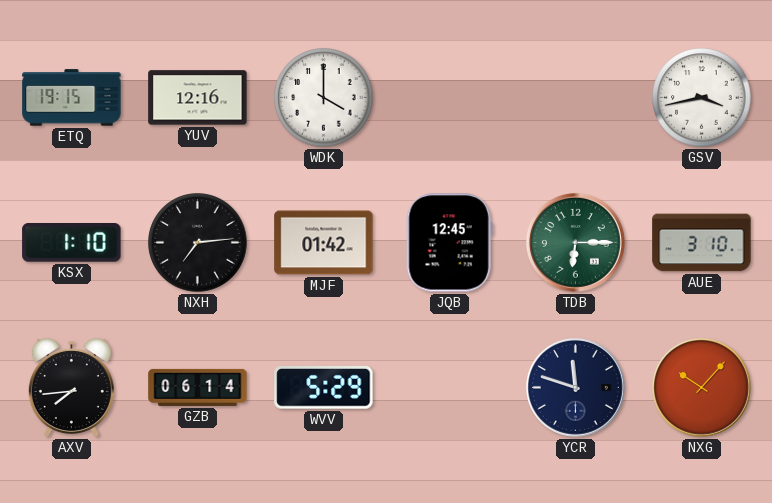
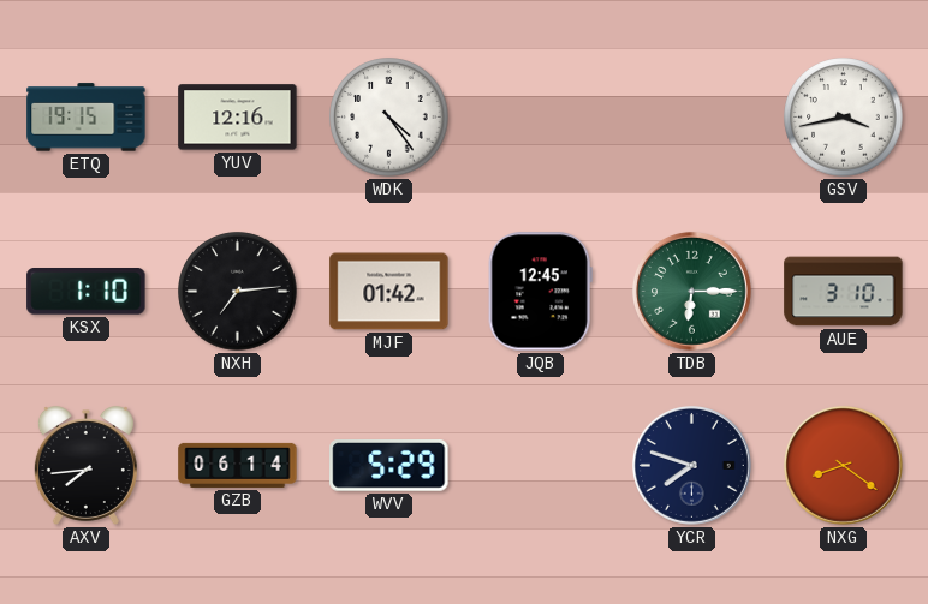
WDK: 4:00 -> 4:24 (389, 118)
YCR: 11:48 -> 7:48 (691, 465)
NXG: 10:07 -> 8:21 (843, 465)
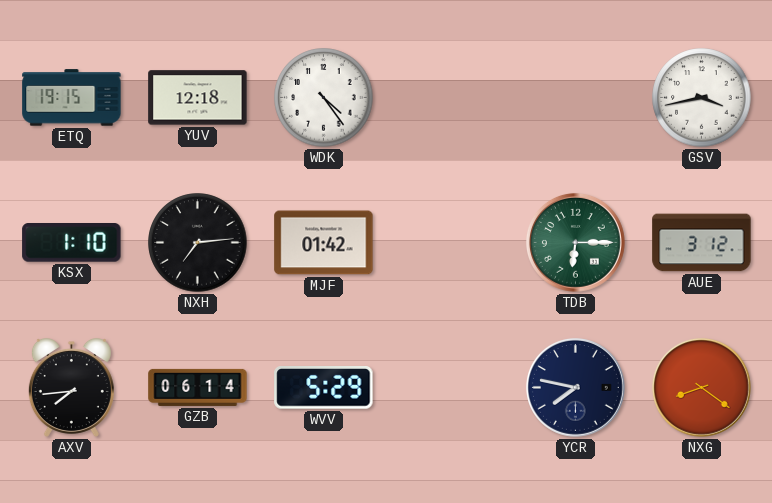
YUV: 12:16 -> 12:18 (198, 98)
JQB: 12:45 -> none (540, 292)
AUE: 3:10 -> 3:12 (702, 243)
YCR: 7:48 -> 7:47 (575, 387)
